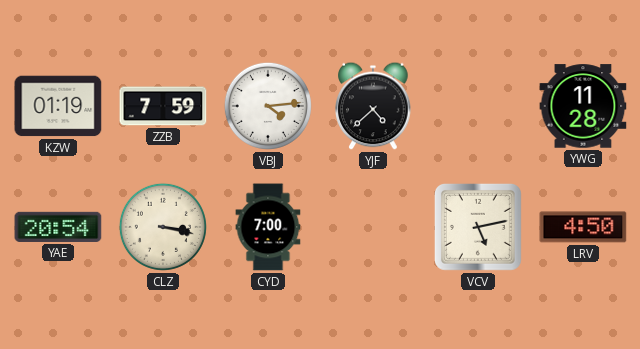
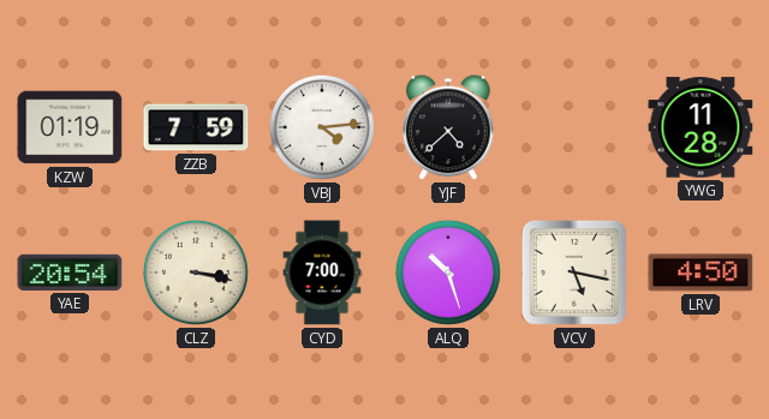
ALQ: none -> 10:27 (448, 273)
VCV: 5:13 -> 5:17 (574, 273)
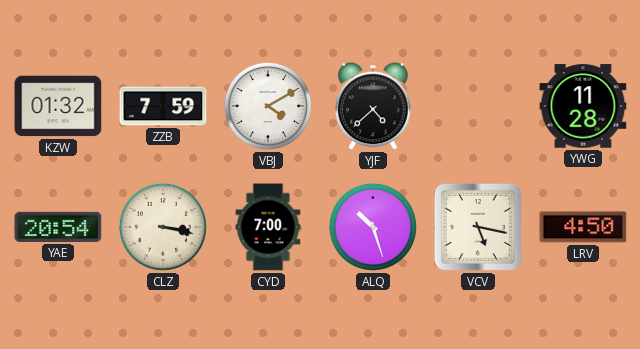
KZW: 01:19 -> 01:32 (58, 106)
VBJ: 4:14 -> 4:10 (268, 106)
